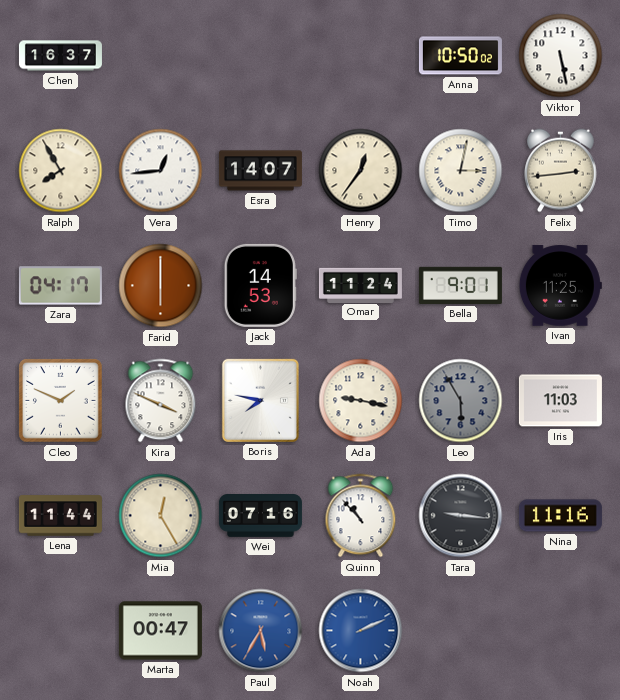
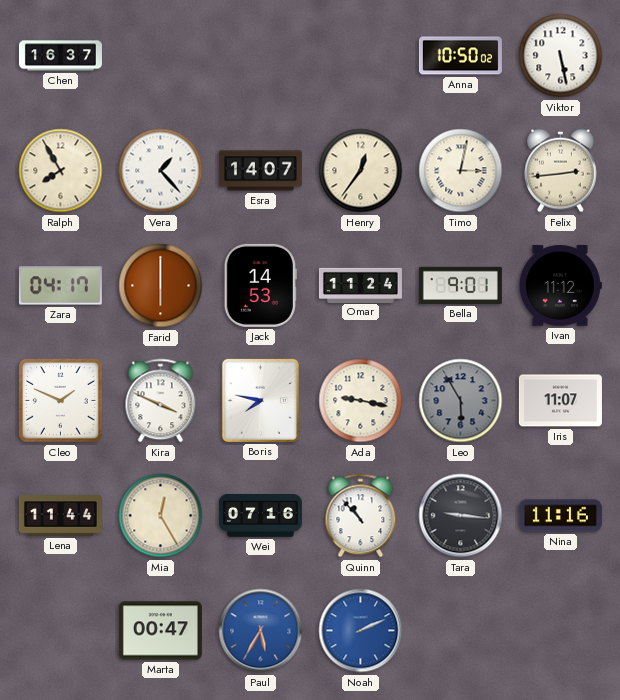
Vera: 12:44 -> 1:23 (161, 171)
Ivan: 11:25 -> 11:12 (560, 286)
Iris: 11:03 -> 11:07 (560, 401)
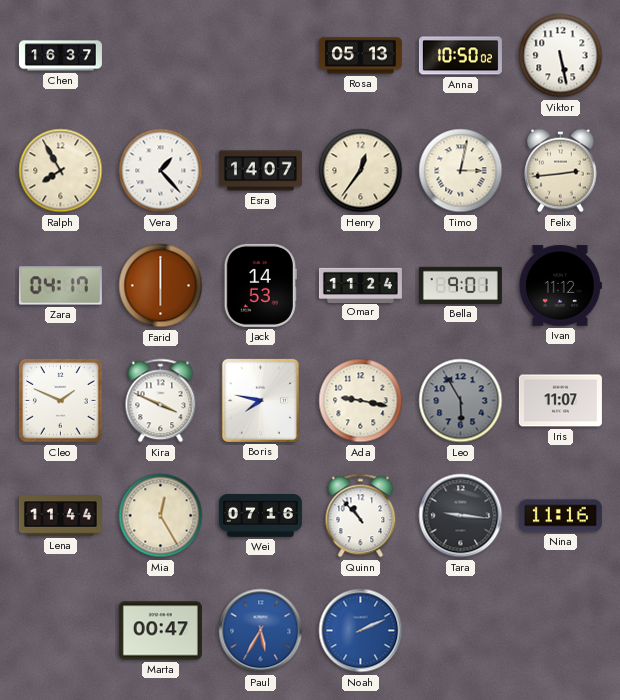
Rosa: none -> 05:13 (360, 56)
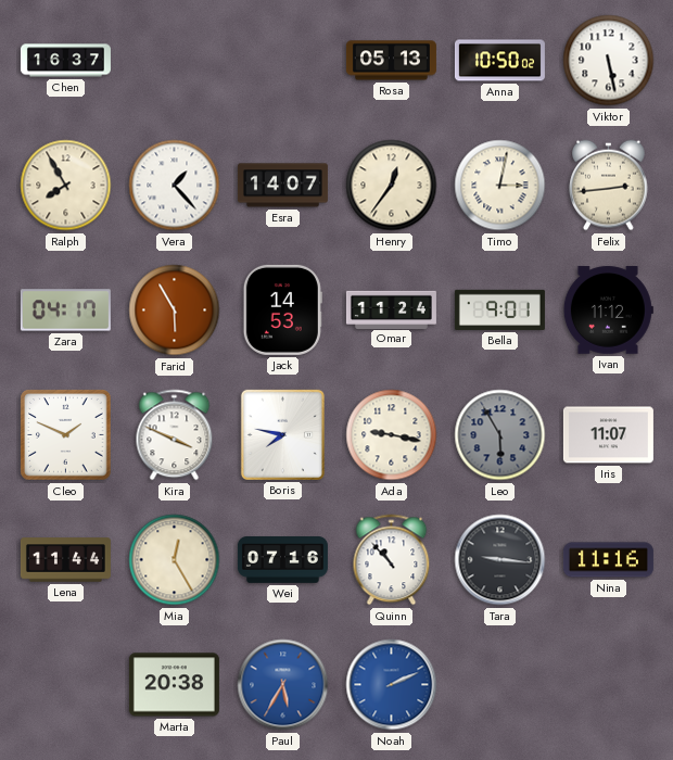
Farid: 6:00 -> 5:55 (175, 311)
Marta: 00:47 -> 20:38 (174, 685)
